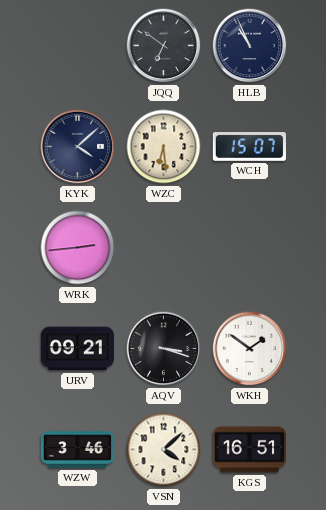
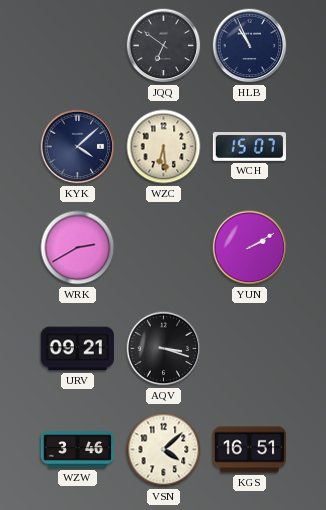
WRK: 2:44 -> 2:40 (78, 248)
YUN: none -> 2:10 (250, 248)
WKH: 1:51 -> none (250, 349)
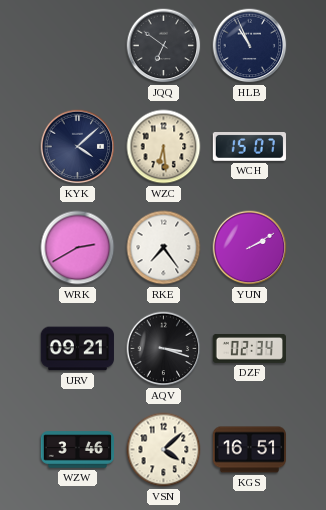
RKE: none -> 7:24 (164, 248)
DZF: none -> 02:34 (249, 348)
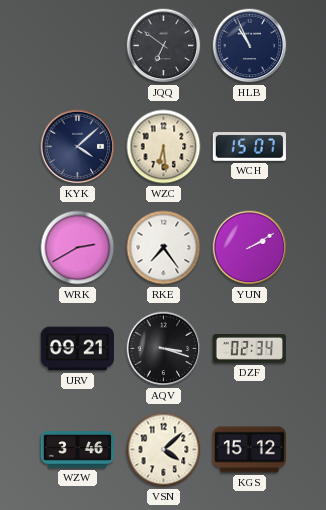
KGS: 16:51 -> 15:12 (249, 450)
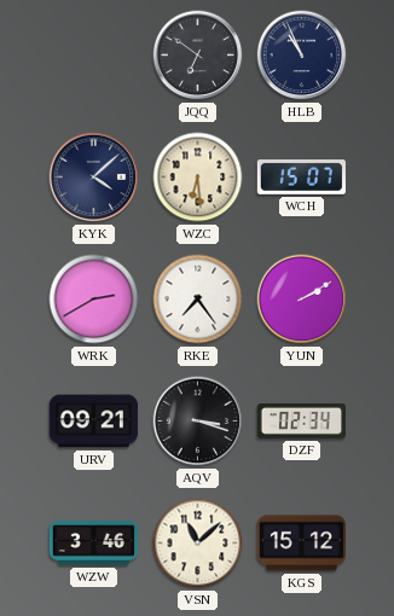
VSN: 4:08 -> 11:08 (198, 544)
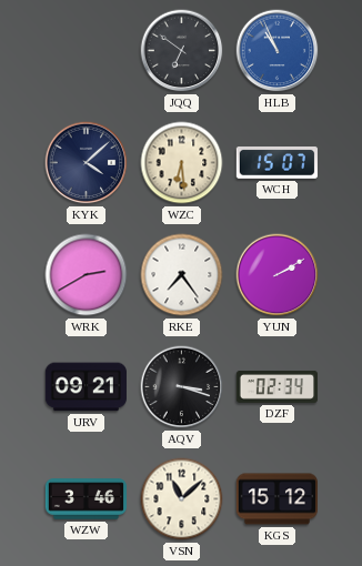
HLB dial: navy -> blue (278, 51)
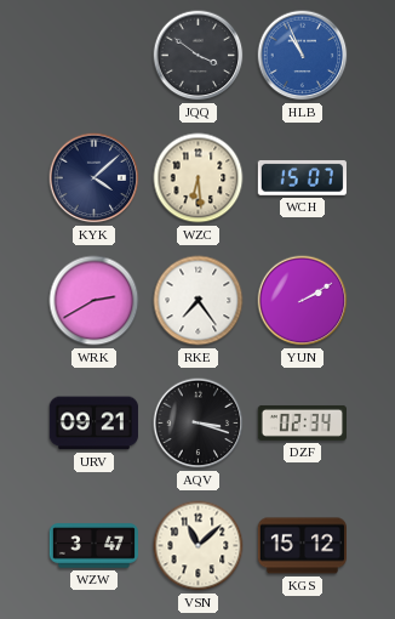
JQQ: 6:51 -> 3:51 (199, 56)
WZW: 3:46 -> 3:47 (93, 546)
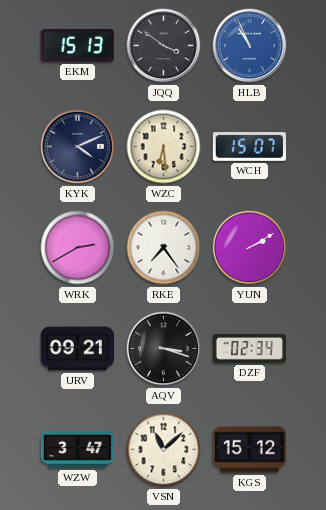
EKM: none -> 15:13 (77, 45)
KYK: 4:08 -> 4:11 (78, 147)
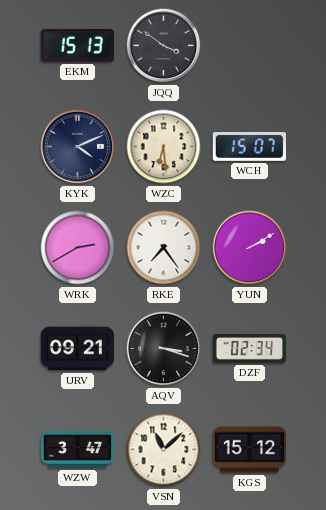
HLB: 10:56 -> none (250, 46)
